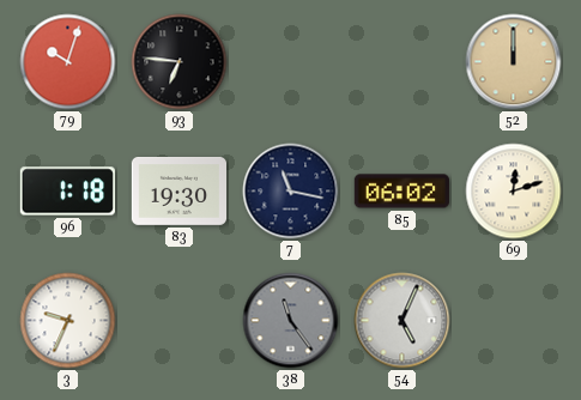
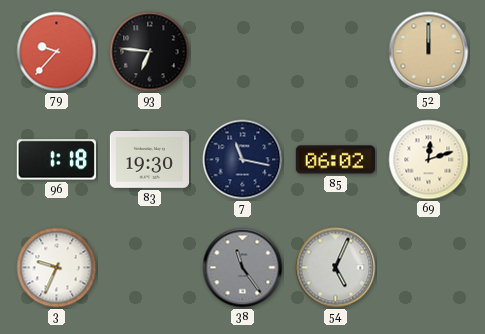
79: 10:03 -> 9:37 (57, 52)
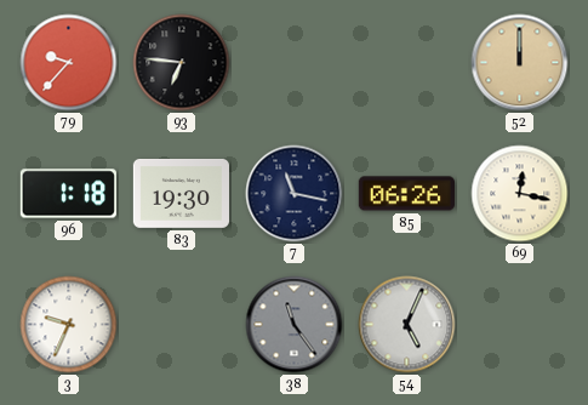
85: 06:02 -> 06:26 (406, 194)
69: 12:12 -> 12:17 (520, 194)
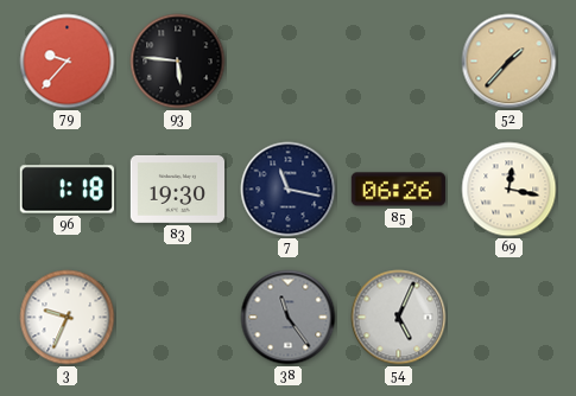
93: 6:46 -> 5:46 (178, 62)
52: 12:00 -> 1:37 (509, 62)
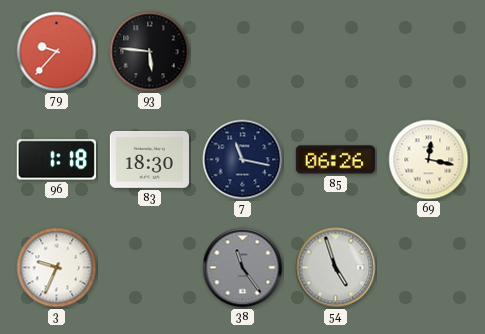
52: 1:37 -> none (509, 62)
83: 19:30 -> 18:30 (149, 160)
54: 5:04 -> 4:57 (336, 268)
